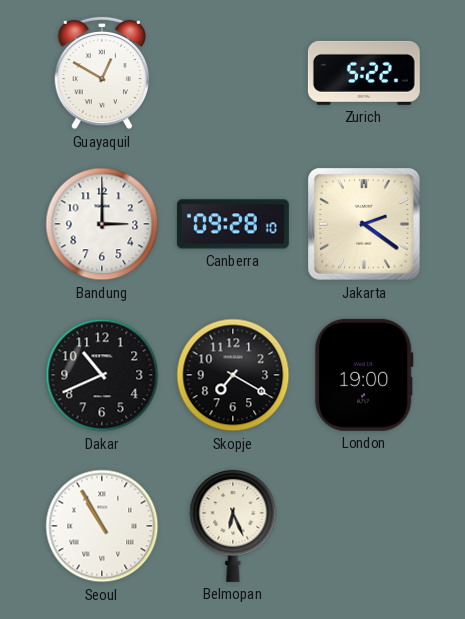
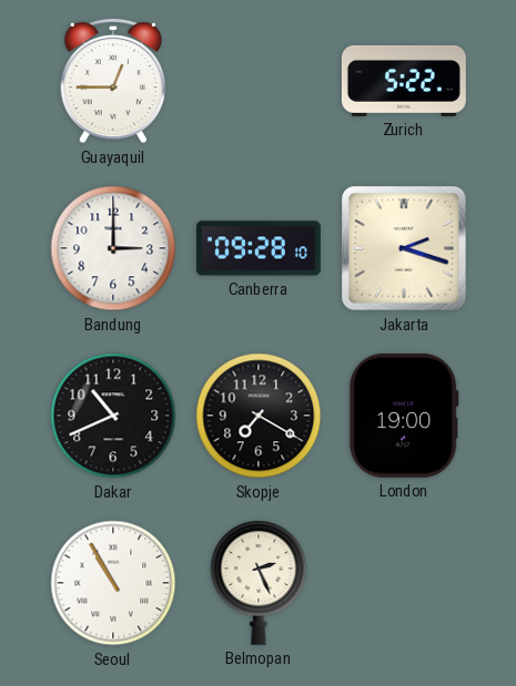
Guayaquil: 12:50 -> 12:45 (113, 81)
Jakarta: 2:21 -> 2:18 (404, 248)
Belmopan: 6:26 -> 2:26 (259, 582)
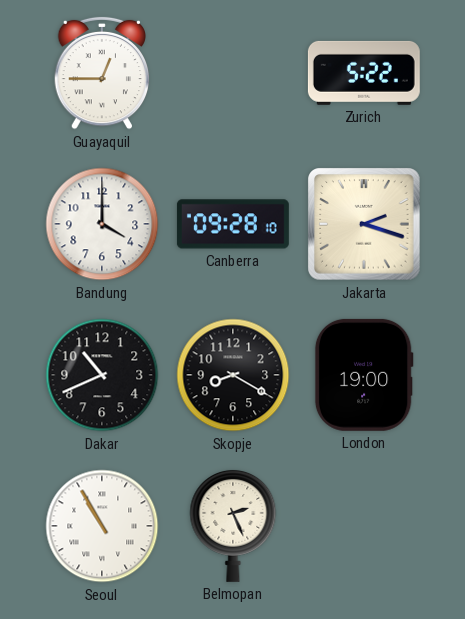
Bandung: 3:00 -> 4:00 (102, 224)
Skopje: 7:20 -> 8:20 (233, 375)
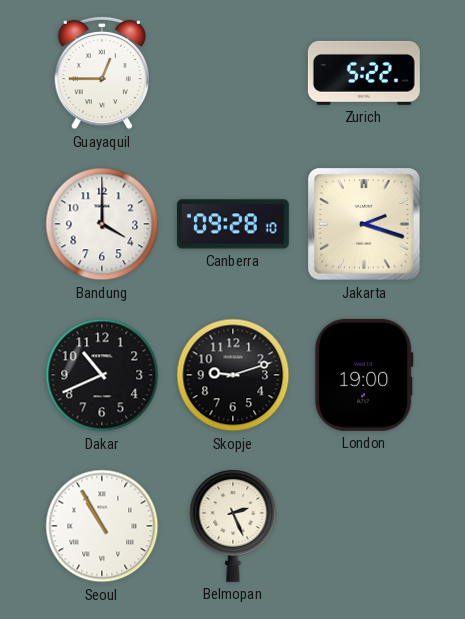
Skopje: 8:20 -> 9:12 (233, 375)
